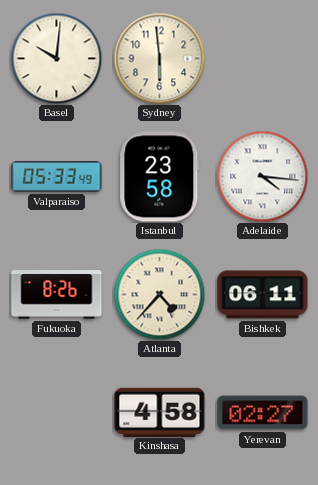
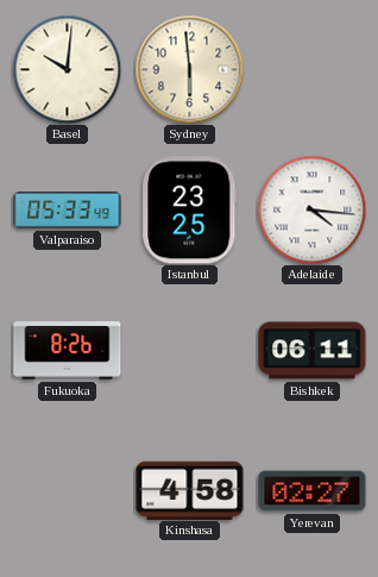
Istanbul: 23:58 -> 23:25 (190, 211)
Atlanta: 4:37 -> none (159, 294)
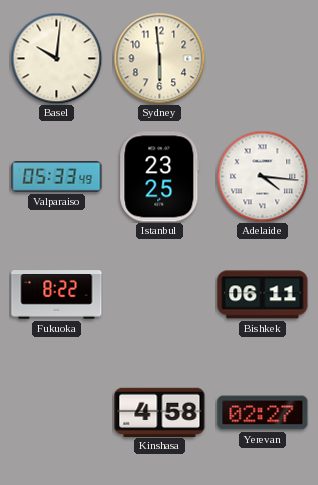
Fukuoka: 8:26 -> 8:22 (57, 295)
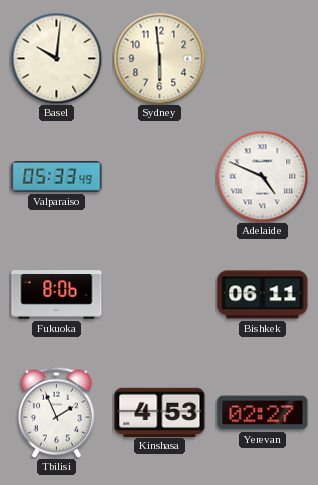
Istanbul: 23:25 -> none (160, 177)
Adelaide: 4:16 -> 4:49 (262, 176)
Fukuoka: 8:22 -> 8:06 (57, 295)
Tbilisi: none -> 1:56 (56, 412)
Kinshasa: 4:58 -> 4:53 (160, 412)
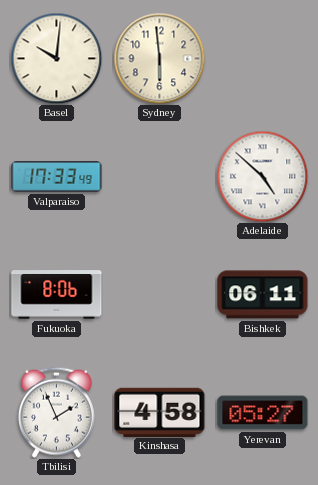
Valparaiso: 05:33 -> 17:33 (57, 177)
Adelaide: 4:49 -> 4:52 (262, 176)
Kinshasa: 4:53 -> 4:58 (160, 412)
Yerevan: 02:27 -> 05:27 (263, 413)
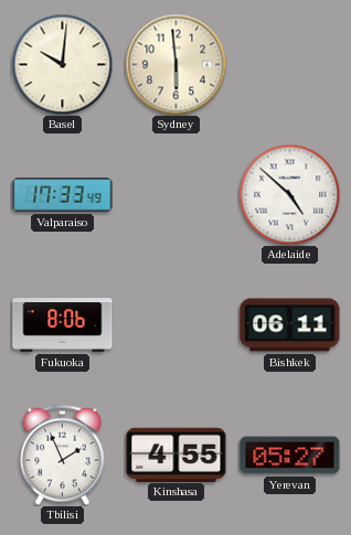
Kinshasa: 4:58 -> 4:55 (177, 454)
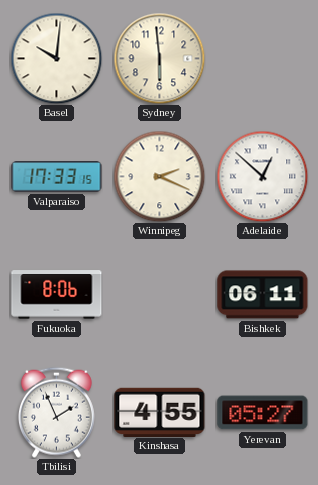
Valparaiso: 17:33:49 -> 17:33:15 (57, 177)
Winnipeg: none -> 2:19 (159, 176)
Adelaide: 4:52 -> 12:52 (262, 176)
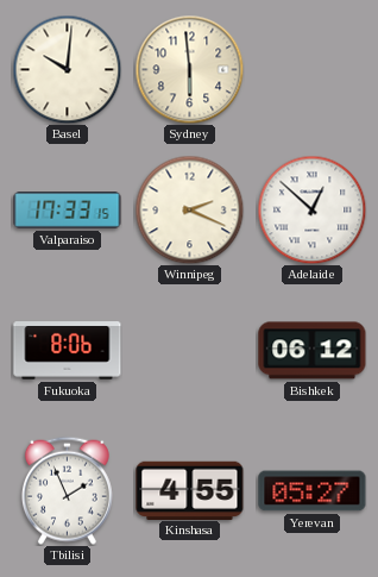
Bishkek: 06:11 -> 06:12 (313, 351)
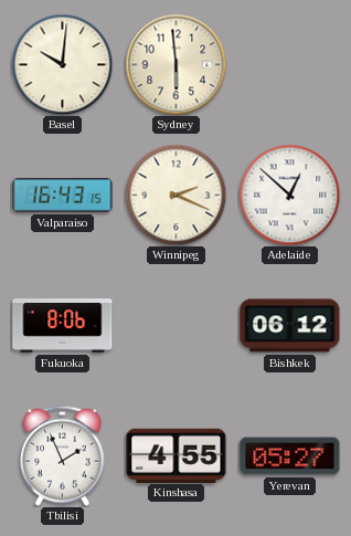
Valparaiso: 17:33 -> 16:43 (63, 196)
